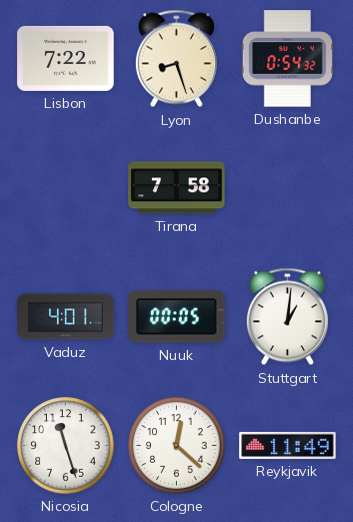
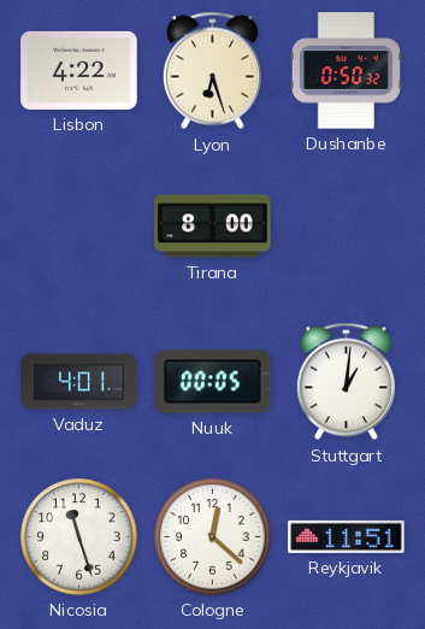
Lisbon: 7:22 -> 4:22 (79, 70)
Lyon: 8:27 -> 6:27 (212, 71)
Dushanbe: 0:54 -> 0:50 (346, 71)
Tirana: 7:58 -> 8:00 (213, 227)
Reykjavik: 11:49 -> 11:51 (347, 536)
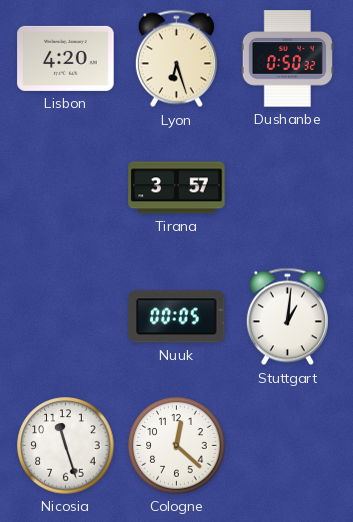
Lisbon: 4:22 -> 4:20 (66, 58)
Tirana: 8:00 -> 3:57 (177, 188)
Vaduz: 4:01 -> none (79, 382)
Reykjavik: 11:51 -> none (347, 536)
